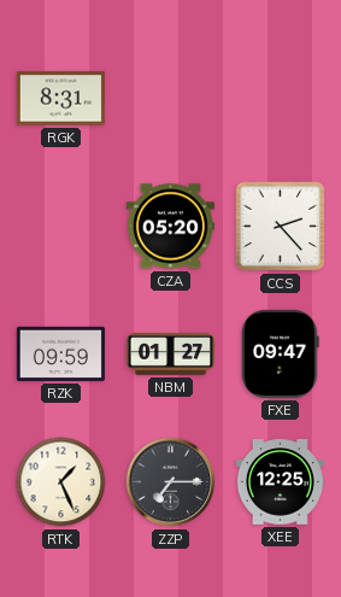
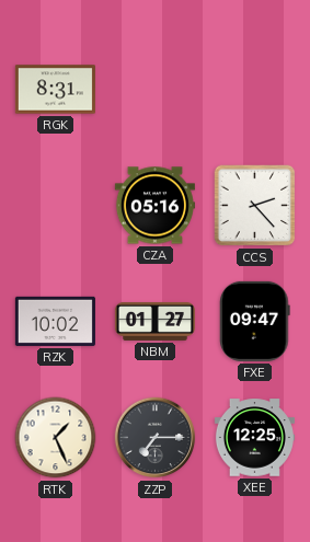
CZA: 05:20 -> 05:16 (154, 206)
RZK: 09:59 -> 10:02 (55, 321)
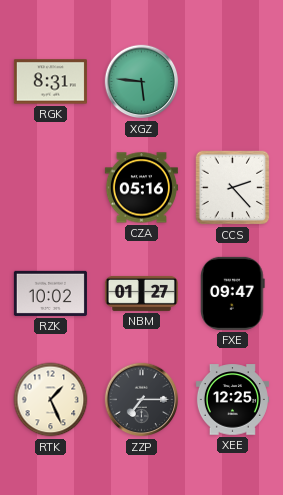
XGZ: none -> 5:46 (142, 82)
